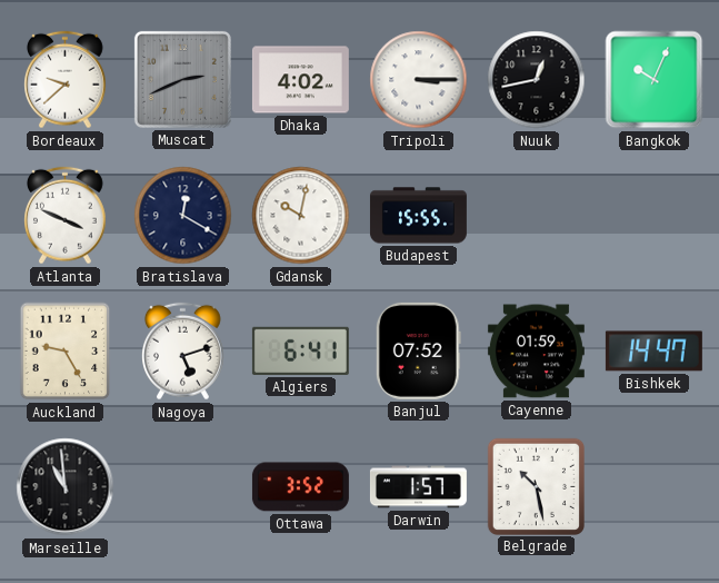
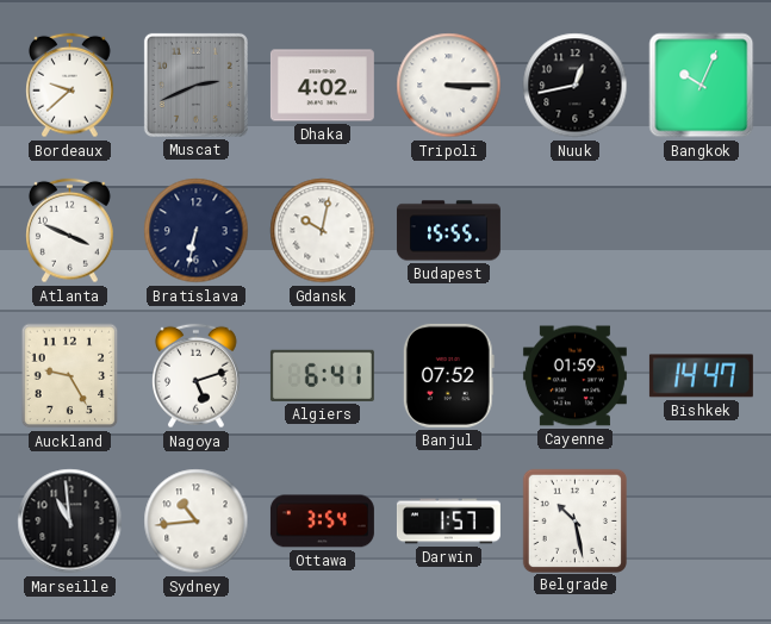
Bratislava: 12:20 -> 6:32 (197, 231)
Sydney: none -> 10:44 (197, 522)
Ottawa: 3:52 -> 3:54 (322, 522)
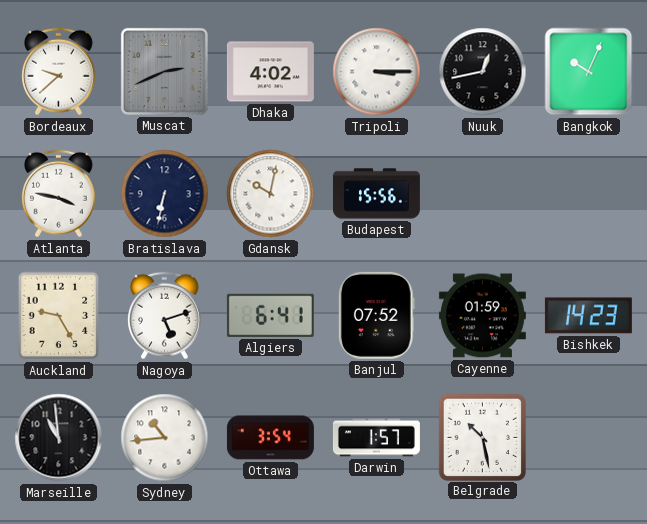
Atlanta: 3:49 -> 3:47 (59, 194)
Budapest: 15:55 -> 15:56 (376, 194)
Bishkek: 14:47 -> 14:23 (588, 316)
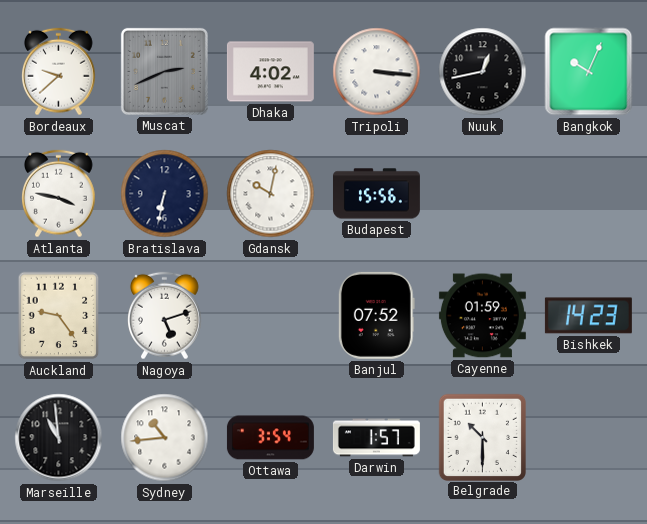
Tripoli: 3:15 -> 3:16 (377, 72)
Auckland: 9:25 -> 9:24 (59, 316)
Algiers: 6:41 -> none (270, 315)
Belgrade: 10:28 -> 10:30 (482, 437)
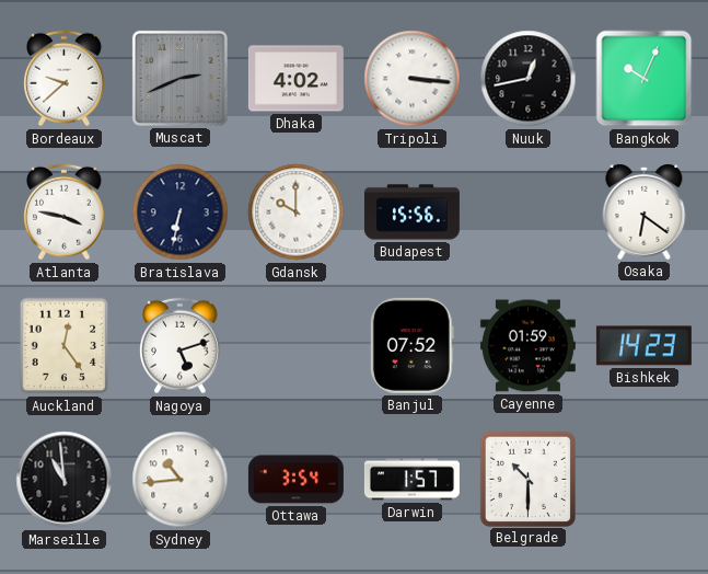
Gdansk: 10:02 -> 10:00 (297, 213)
Osaka: none -> 6:21 (645, 213)
Auckland: 9:24 -> 12:24 (65, 346)
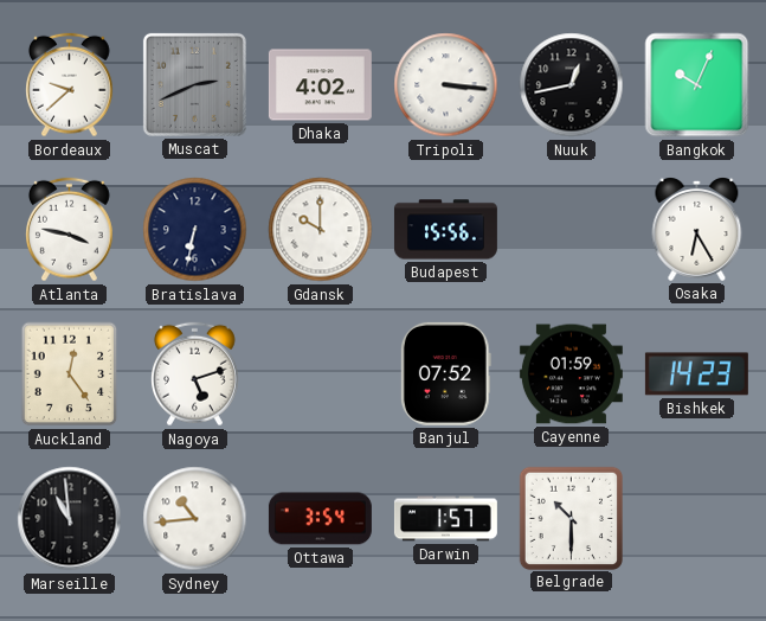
Osaka: 6:21 -> 6:25 (697, 230)
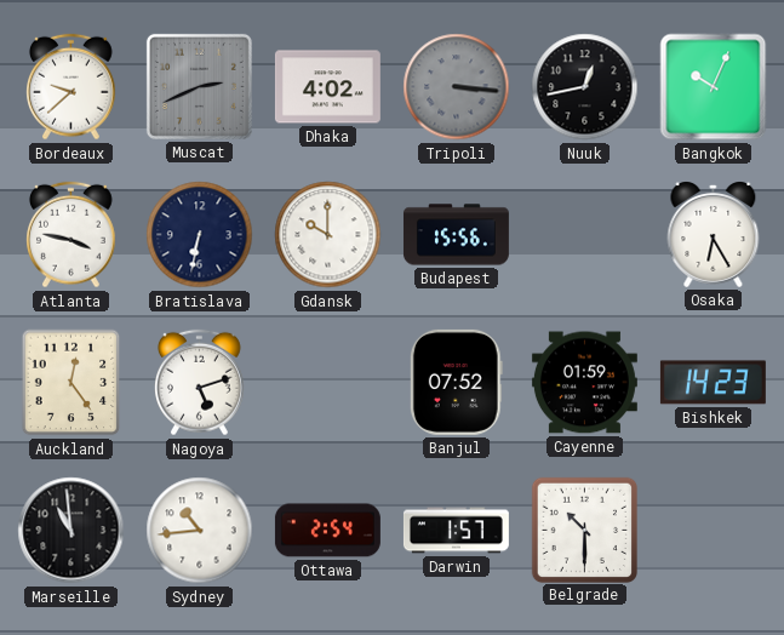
Tripoli dial: white -> grey (457, 87)
Ottawa: 3:54 -> 2:54 (327, 531)
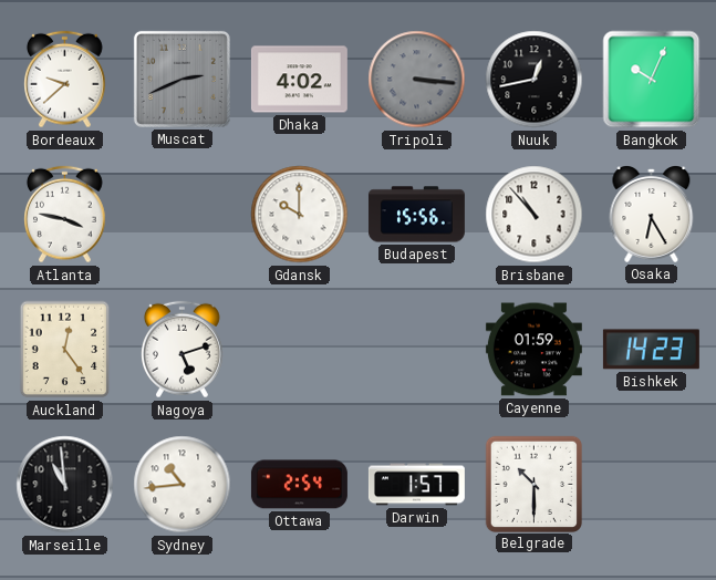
Bratislava: 6:32 -> none (200, 235)
Brisbane: none -> 10:53 (535, 215)
Banjul: 07:52 -> none (456, 382)
